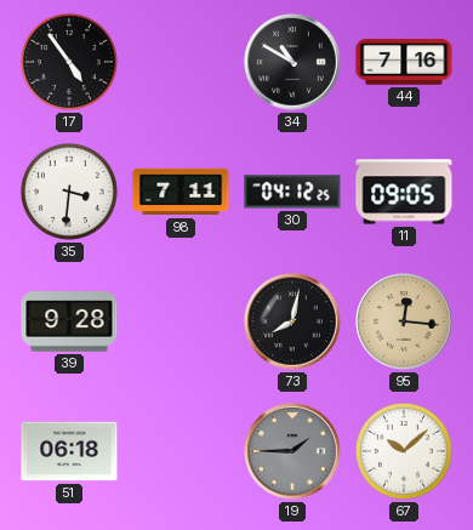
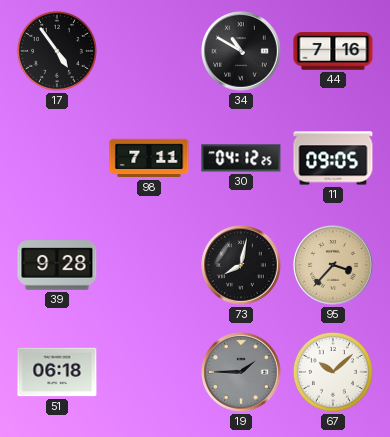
35: 3:31 -> none (69, 192)
95: 12:16 -> 3:37 (333, 265)
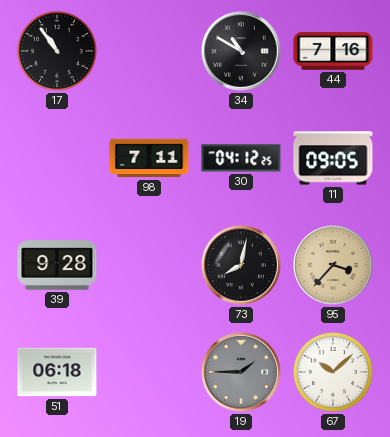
17: 4:54 -> 10:54 (57, 51)
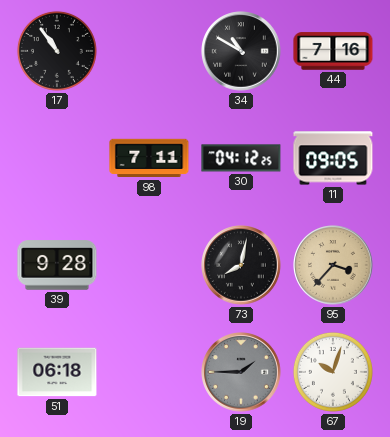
67: 10:08 -> 10:03 (333, 372)
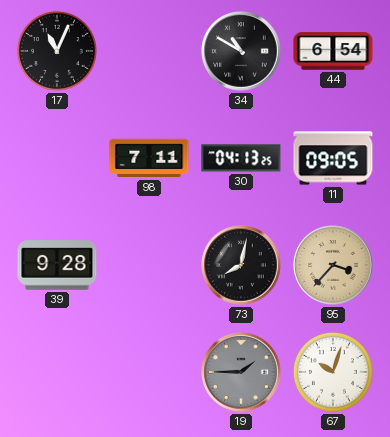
17: 10:54 -> 11:04 (57, 51)
44: 7:16 -> 6:54 (333, 51)
30: 04:12 -> 04:13 (241, 158)
51: 06:18 -> none (57, 372)
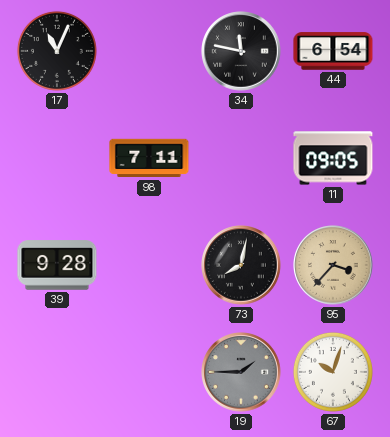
34: 10:50 -> 11:47 (241, 51)
30: 04:13 -> none (241, 158)
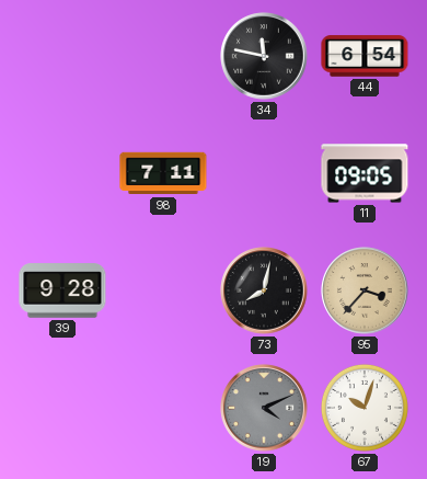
17: 11:04 -> none (57, 51)
19: 1:45 -> 4:11 (264, 408)
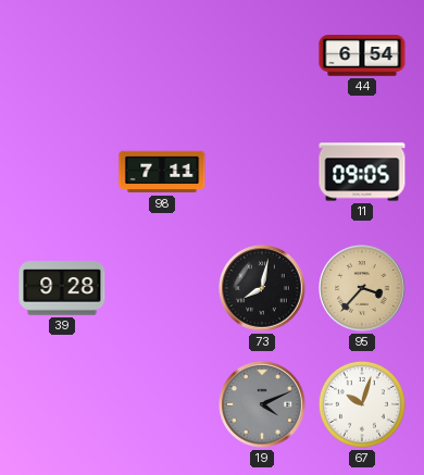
34: 11:47 -> none (264, 56)
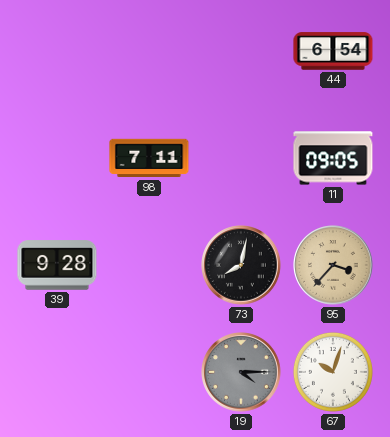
19: 4:11 -> 4:15 (241, 372)
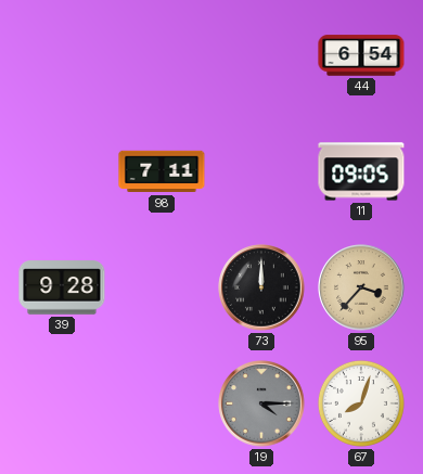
73: 8:02 -> 12:00 (261, 287)
67: 10:03 -> 8:03 (361, 403)
